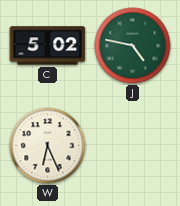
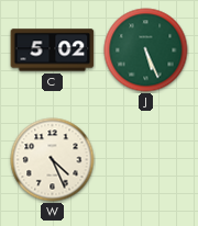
J: 4:47 -> 5:26 (146, 50)
W: 6:26 -> 4:26 (53, 160)
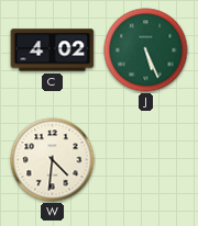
C: 5:02 -> 4:02 (53, 50)
W: 4:26 -> 4:31 (53, 160)
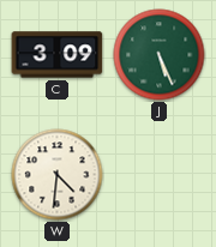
C: 4:02 -> 3:09 (58, 55)
